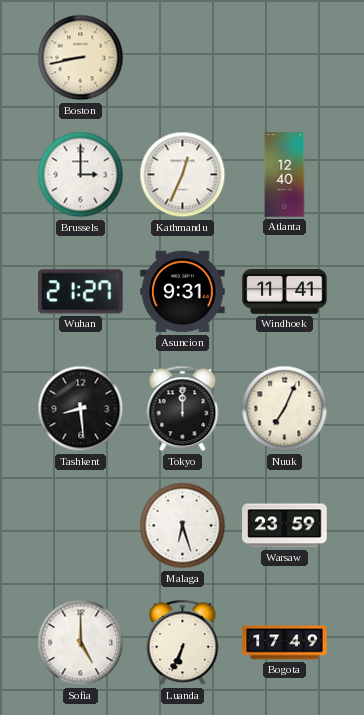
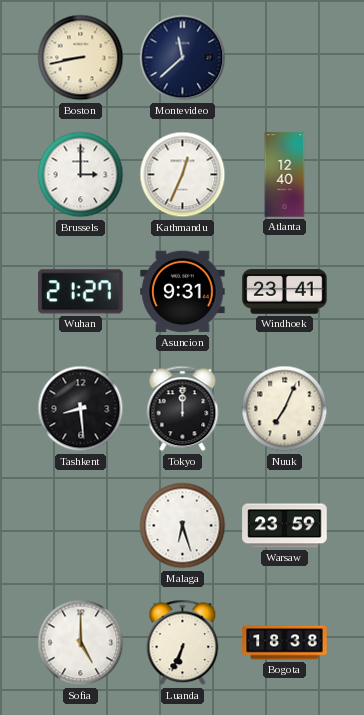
Montevideo: none -> 11:38 (183, 58)
Windhoek: 11:41 -> 23:41 (285, 292)
Bogota: 17:49 -> 18:38 (285, 643)
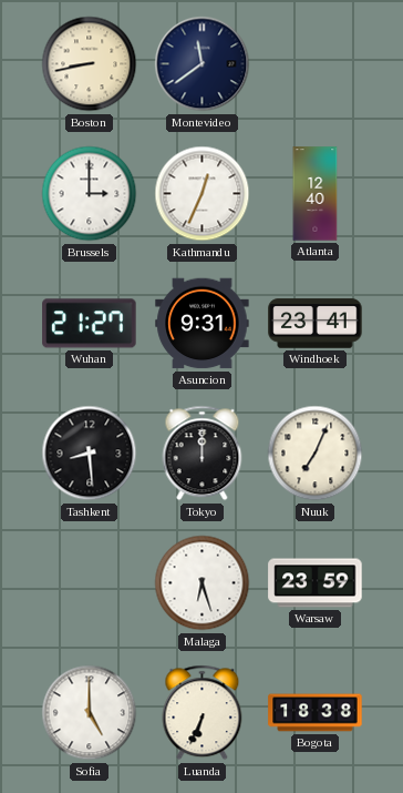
Montevideo: 11:38 -> 11:39 (203, 64)
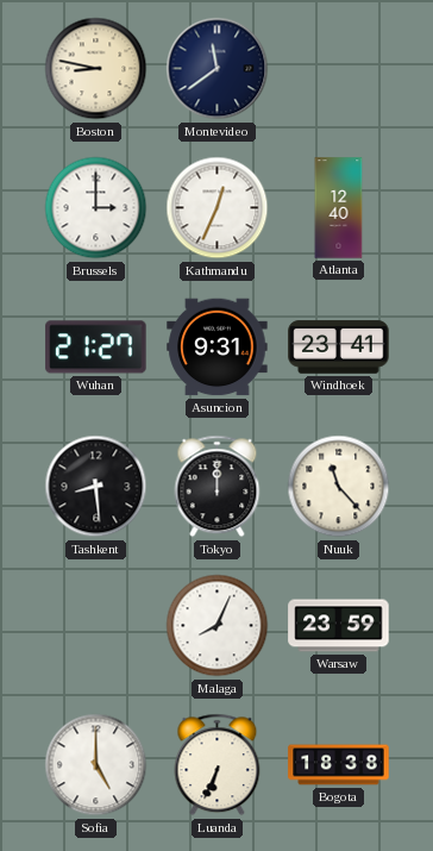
Boston: 8:43 -> 8:47 (96, 69)
Nuuk: 7:04 -> 11:23 (339, 487)
Malaga: 6:27 -> 8:04 (218, 626)
